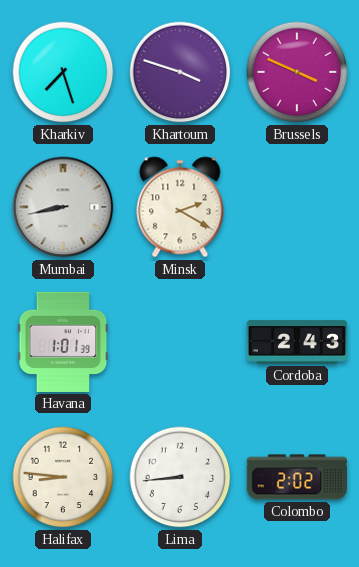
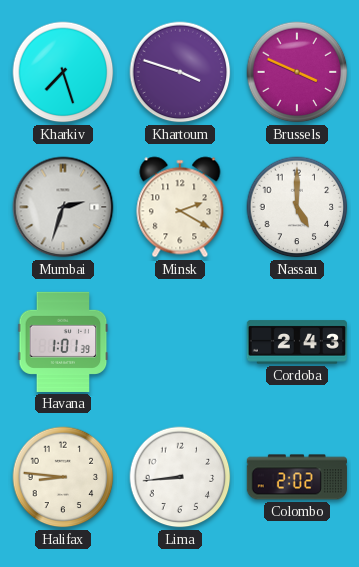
Mumbai: 8:43 -> 2:33 (63, 207)
Nassau: none -> 5:00 (297, 207)
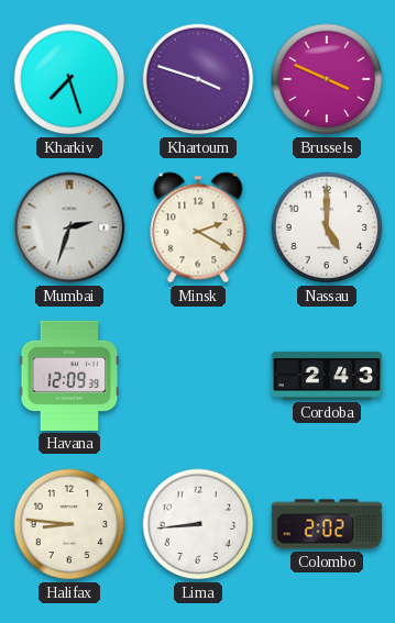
Havana: 1:01 -> 12:09 (69, 376)
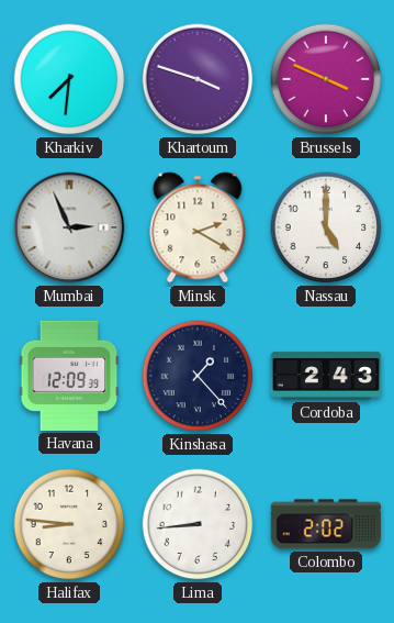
Kharkiv: 7:27 -> 7:31 (69, 79)
Mumbai: 2:33 -> 2:56 (69, 227)
Kinshasa: none -> 1:23 (198, 376)
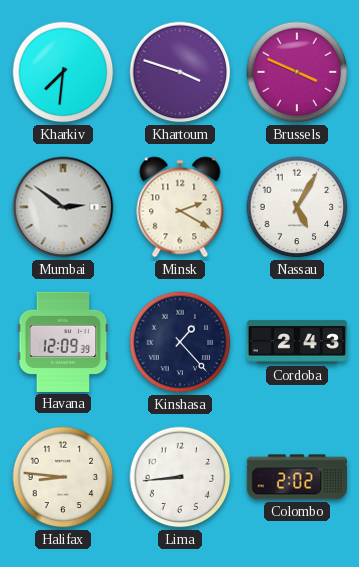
Mumbai: 2:56 -> 2:51 (63, 207)
Nassau: 5:00 -> 5:05 (297, 207)
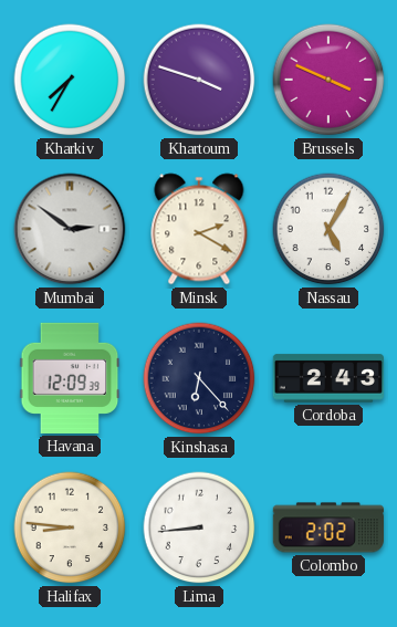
Kharkiv: 7:31 -> 7:35 (70, 80)
Kinshasa: 1:23 -> 6:23 (199, 378)
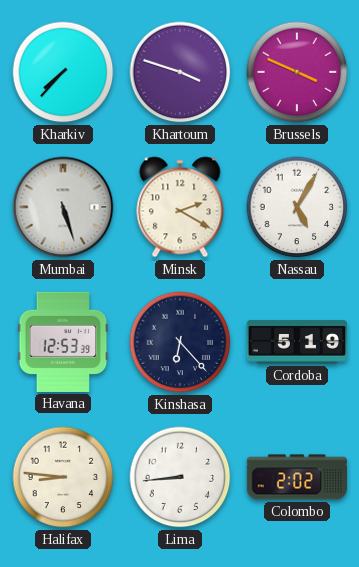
Kharkiv: 7:35 -> 7:37 (63, 72)
Mumbai: 2:51 -> 5:27 (63, 207)
Havana: 12:09 -> 12:53 (63, 342)
Cordoba: 2:43 -> 5:19 (296, 342)
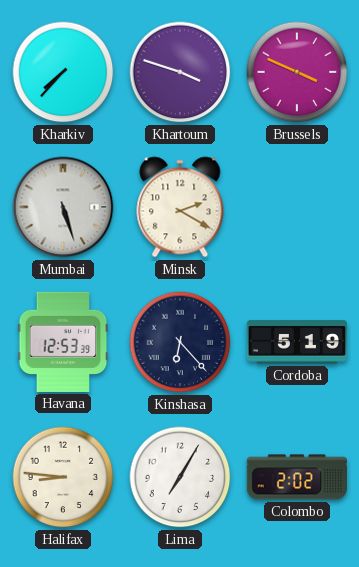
Nassau: 5:05 -> none (297, 207)
Lima: 8:44 -> 7:05 (180, 477)
